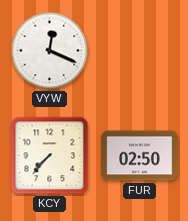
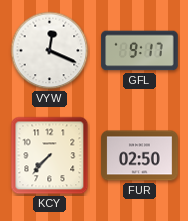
GFL: none -> 9:17 (140, 51)
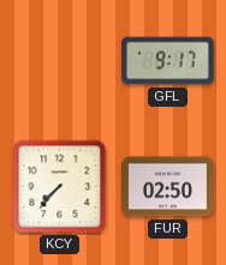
VYW: 12:19 -> none (50, 51)
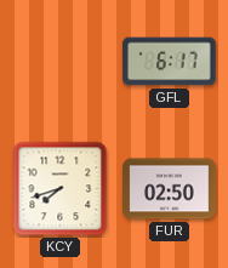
GFL: 9:17 -> 6:17 (170, 62)
KCY: 7:37 -> 7:42 (61, 189)
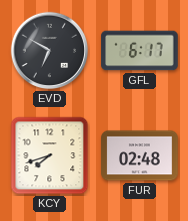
EVD: none -> 6:50 (50, 51)
FUR: 02:50 -> 02:48 (140, 156)
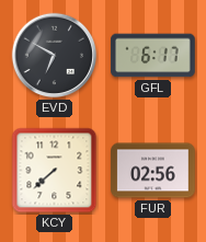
KCY: 7:42 -> 7:38 (55, 171)
FUR: 02:48 -> 02:56 (153, 171)
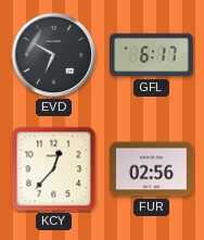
KCY: 7:38 -> 12:37 (54, 169)
